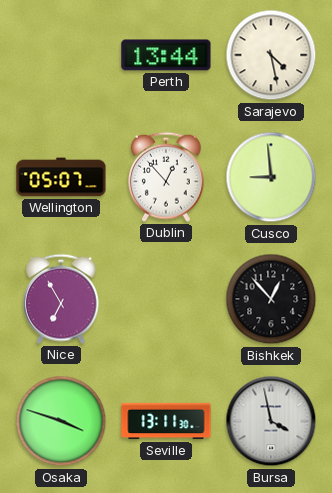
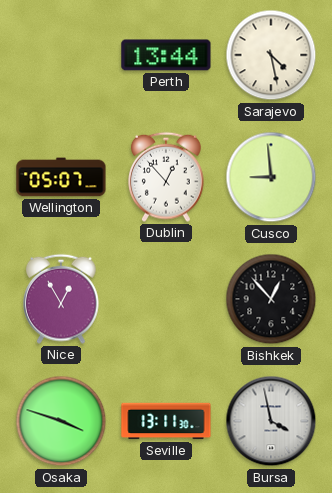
Nice: 6:55 -> 12:55 (62, 299)
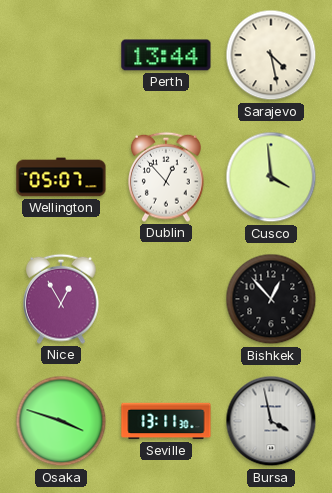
Cusco: 8:59 -> 3:59 (271, 177)
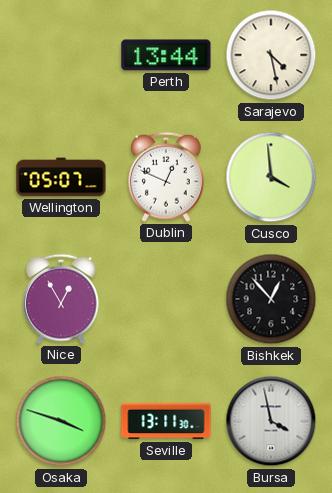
Dublin: 12:53 -> 12:49 (167, 177)
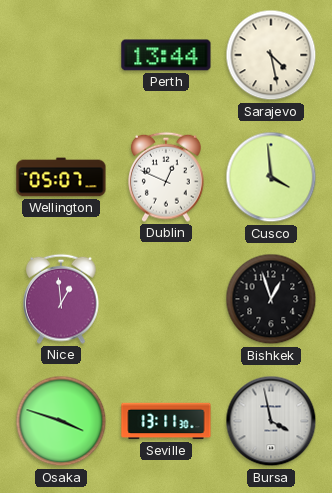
Nice: 12:55 -> 12:59 (62, 299)
Bishkek: 12:53 -> 12:57 (271, 299)
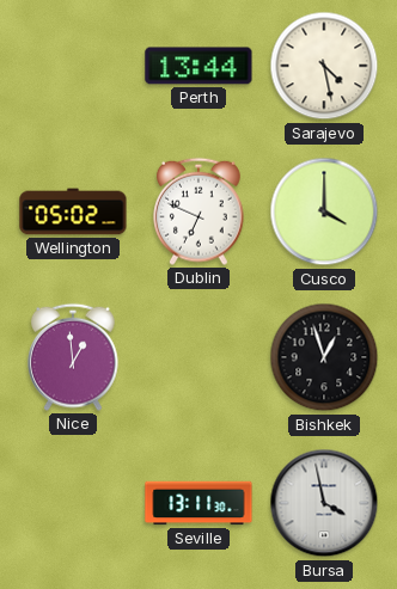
Wellington: 05:07 -> 05:02 (73, 211)
Dublin: 12:49 -> 6:49 (200, 211)
Cusco: 3:59 -> 4:00 (324, 211)
Osaka: 3:48 -> none (61, 421)
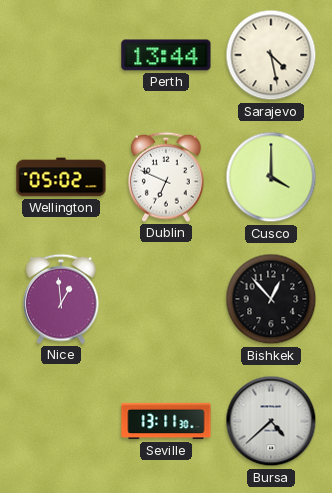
Bishkek: 12:57 -> 12:53 (271, 299)
Bursa: 3:58 -> 4:38 (271, 421)
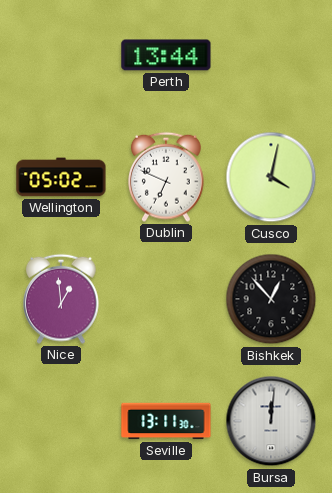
Sarajevo: 4:28 -> none (271, 55)
Cusco: 4:00 -> 4:02 (271, 177)
Bursa: 4:38 -> 12:01 (271, 421)
